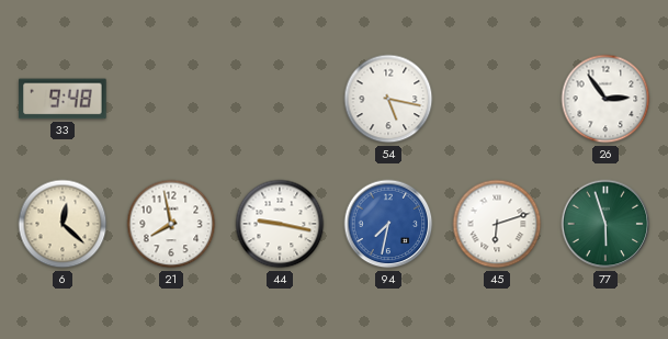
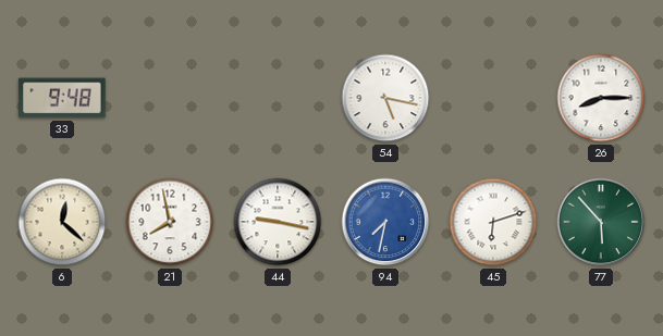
26: 2:54 -> 8:15 (601, 98)
77: 5:57 -> 5:53 (601, 222)
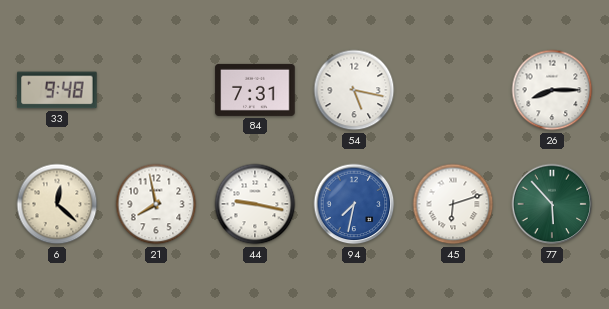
84: none -> 7:31 (255, 90)
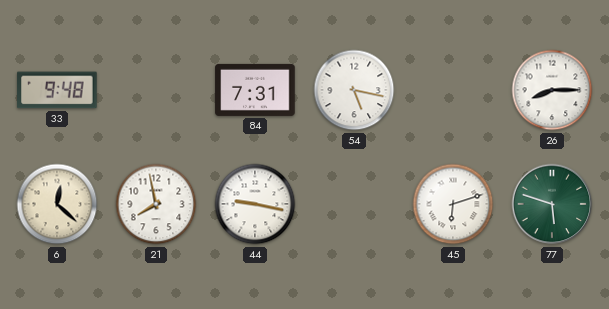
94: 7:32 -> none (354, 204)
77: 5:53 -> 5:48 (552, 204)
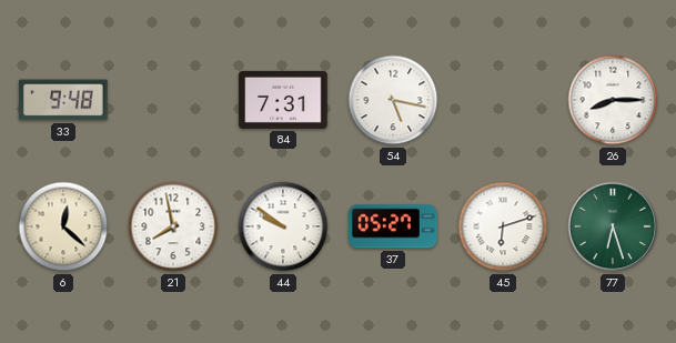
44: 9:17 -> 9:51 (283, 226)
37: none -> 05:27 (393, 226)
77: 5:48 -> 6:27 (613, 226)
